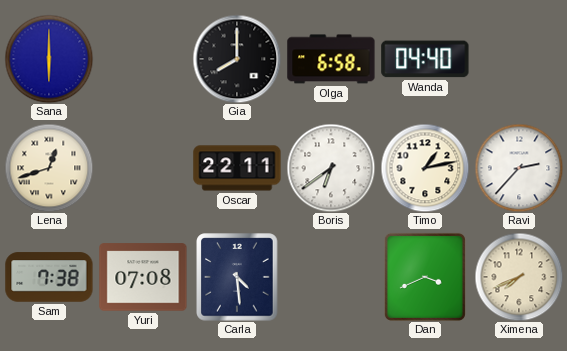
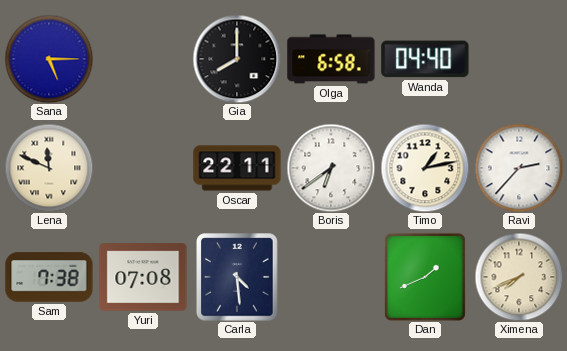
Sana: 6:00 -> 5:15 (49, 59)
Lena: 12:42 -> 11:49 (49, 168)
Dan: 3:41 -> 1:41 (425, 277)
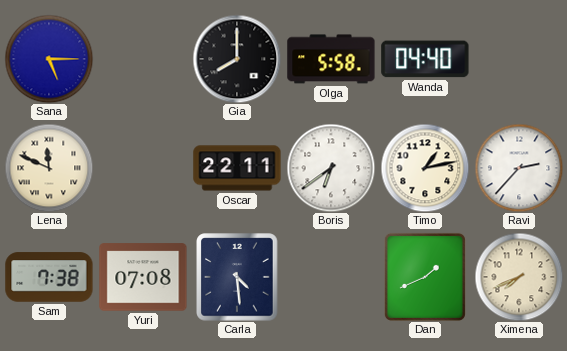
Olga: 6:58 -> 5:58 (331, 59)
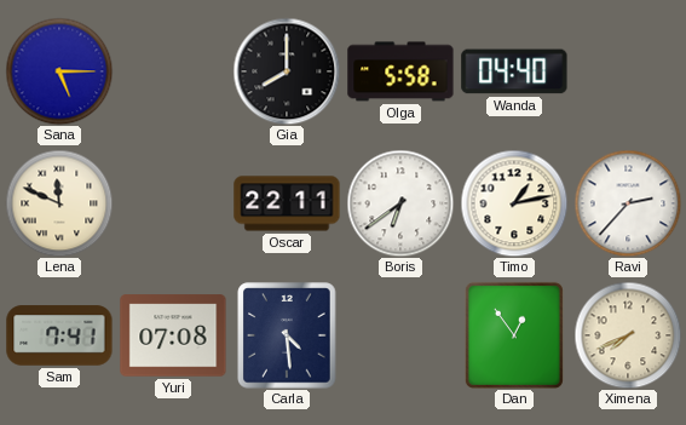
Sam: 7:38 -> 7:41 (59, 335)
Dan: 1:41 -> 12:54 (514, 335)
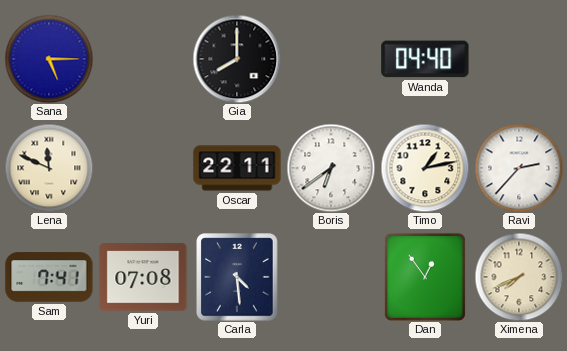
Olga: 5:58 -> none (400, 71)
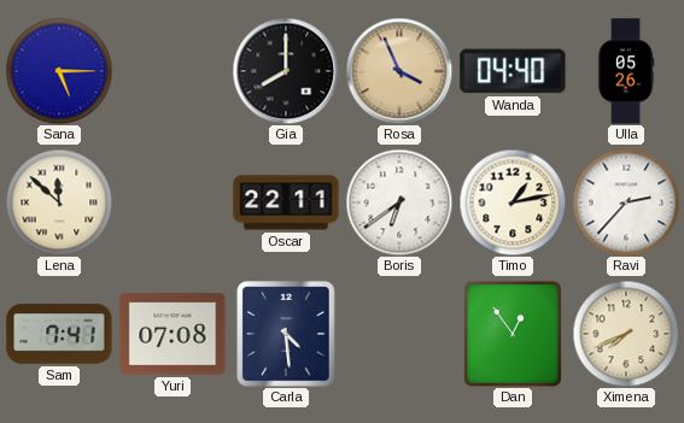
Rosa: none -> 3:56 (399, 71)
Ulla: none -> 05:26 (626, 71)
Lena: 11:49 -> 11:52 (59, 202)
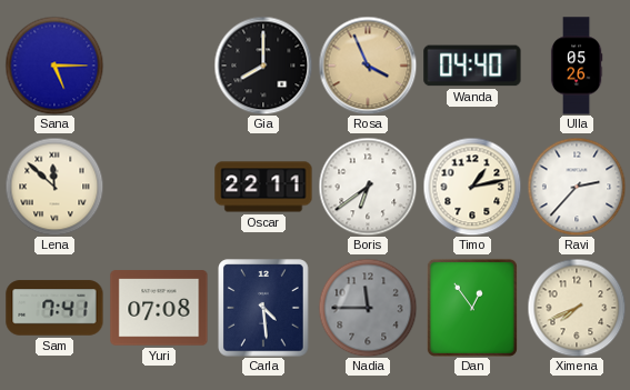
Nadia: none -> 11:45 (368, 308)
